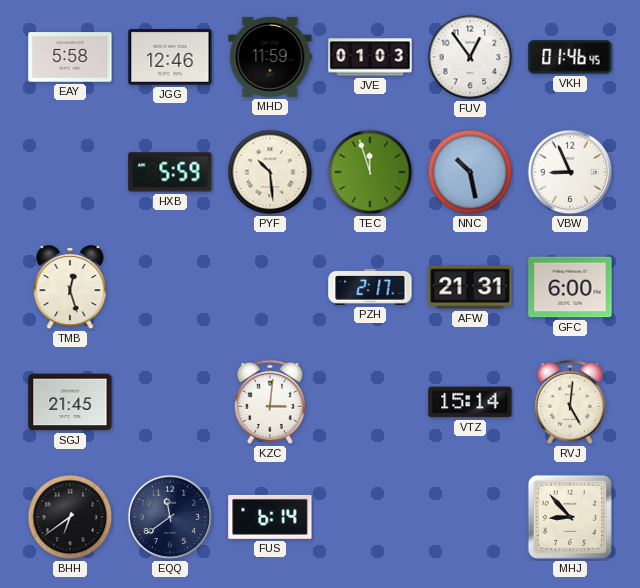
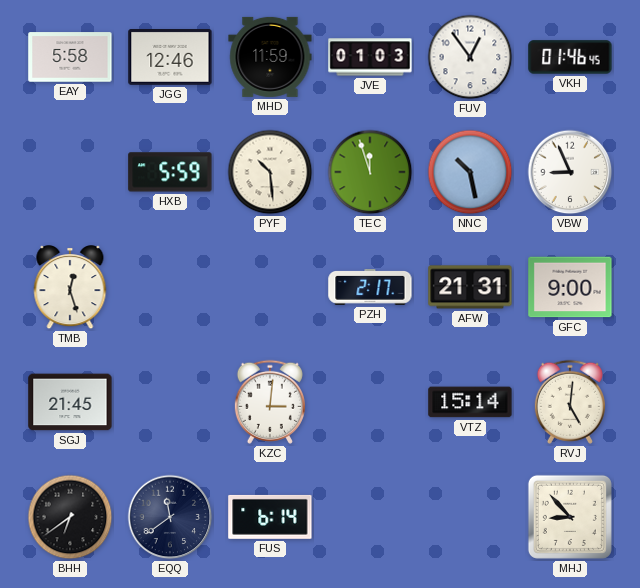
GFC: 6:00 -> 9:00 (570, 287)
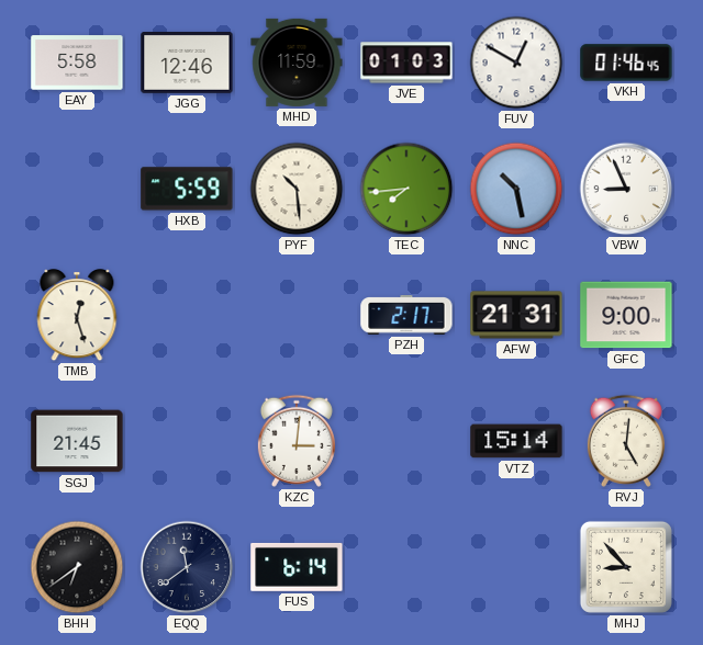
FUV: 12:54 -> 12:50 (516, 63)
TEC: 11:57 -> 7:44 (406, 189)
